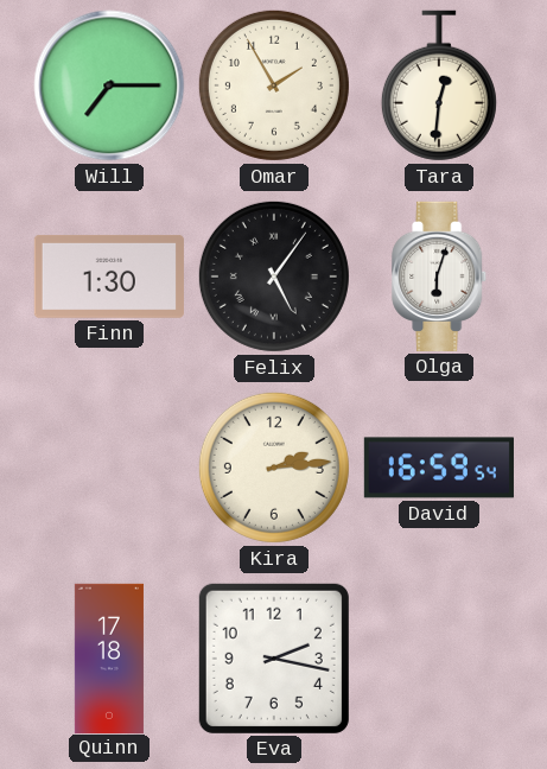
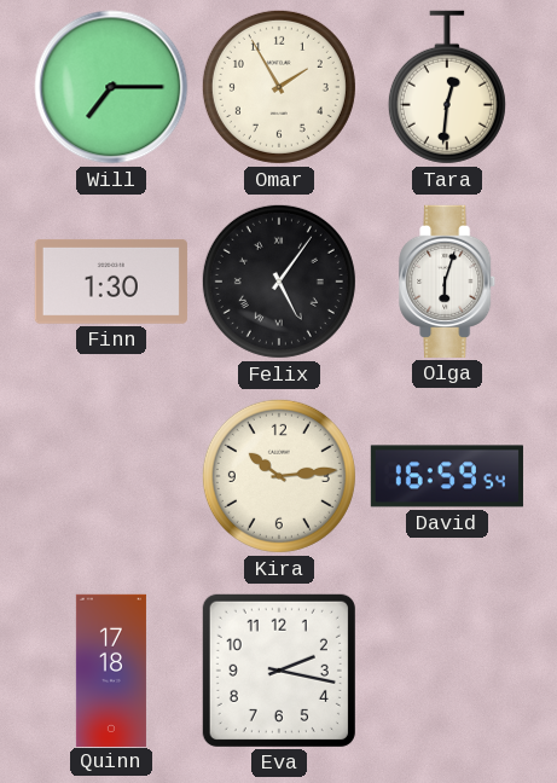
Kira: 2:14 -> 10:14 (279, 476)
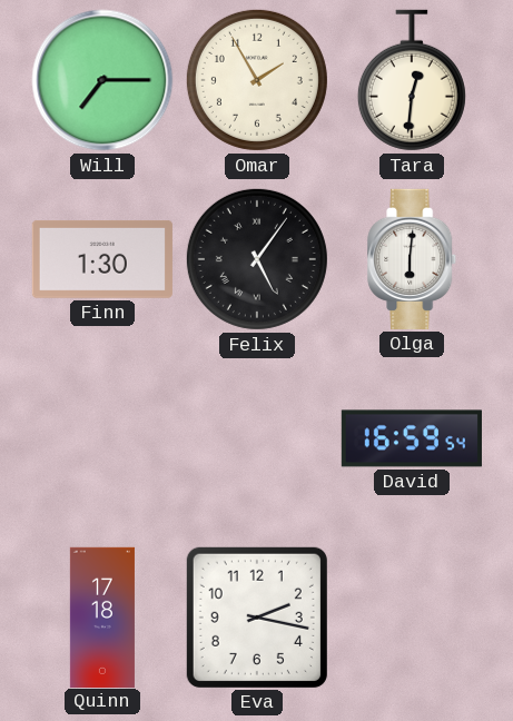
Olga: 6:03 -> 6:01 (413, 259)
Kira: 10:14 -> none (279, 476)
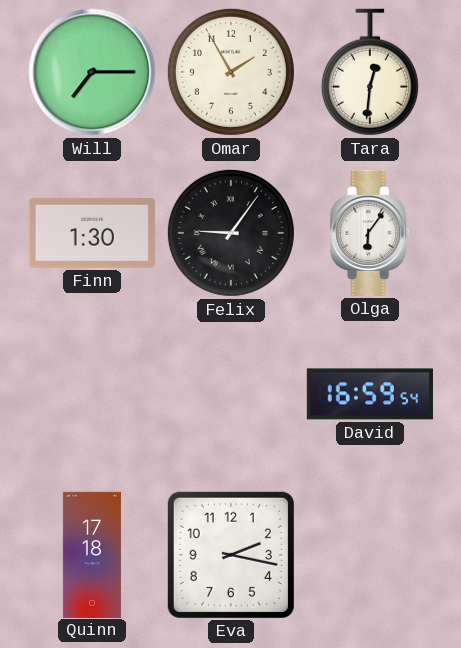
Felix: 5:06 -> 9:06 (231, 233)
Olga: 6:01 -> 6:06 (371, 233)
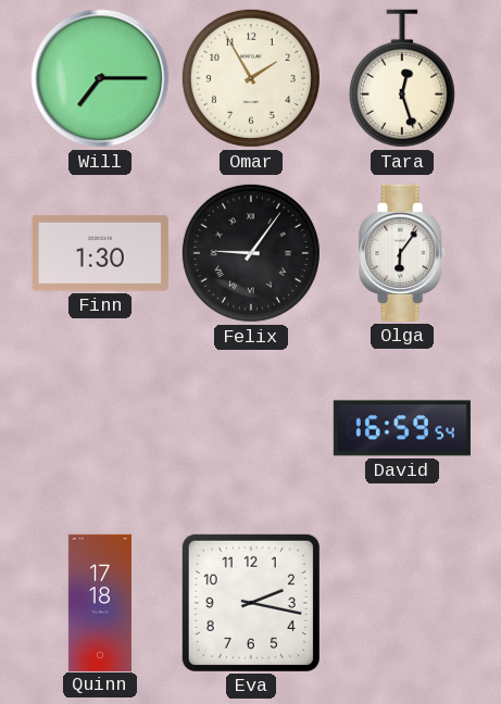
Tara: 12:31 -> 12:27 (402, 78)
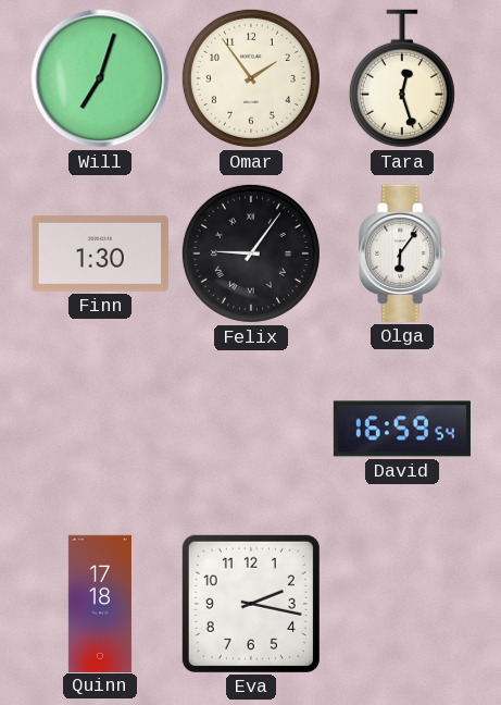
Will: 7:15 -> 7:03 (100, 78)
Omar: 1:55 -> 1:54 (251, 78)
